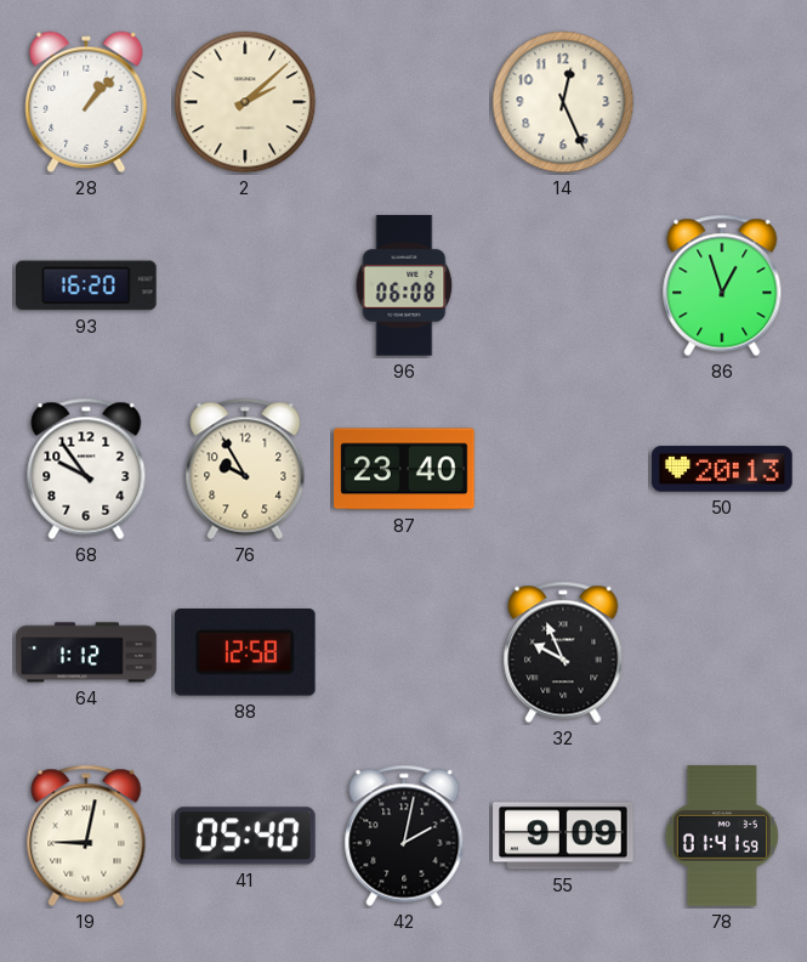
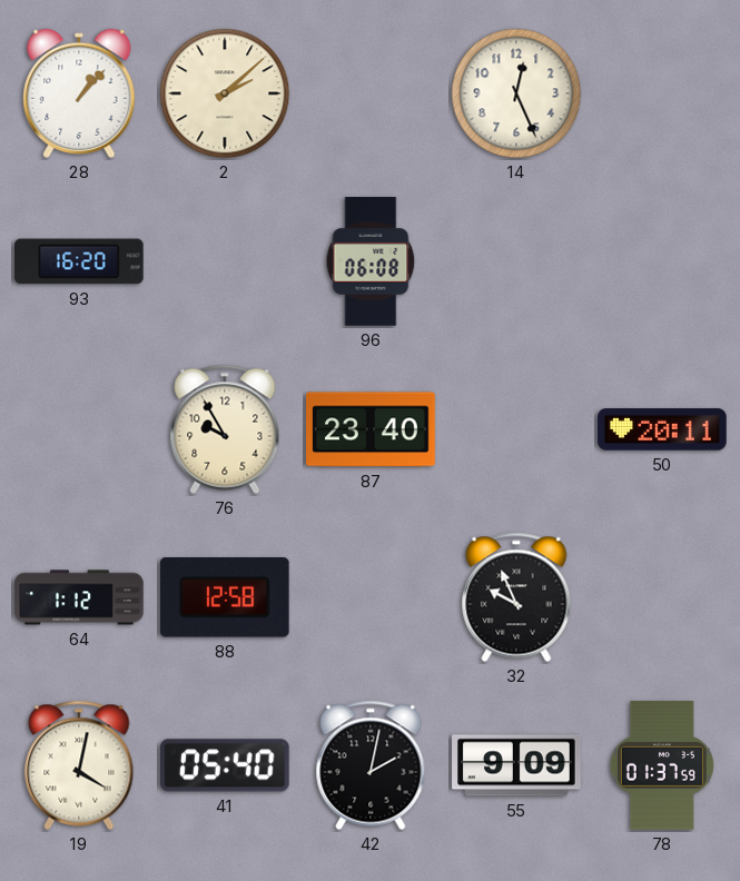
86: 12:57 -> none (722, 285)
68: 9:54 -> none (86, 469)
50: 20:13 -> 20:11 (662, 429)
19: 9:02 -> 4:02 (79, 765)
78: 01:41 -> 01:37 (662, 765)
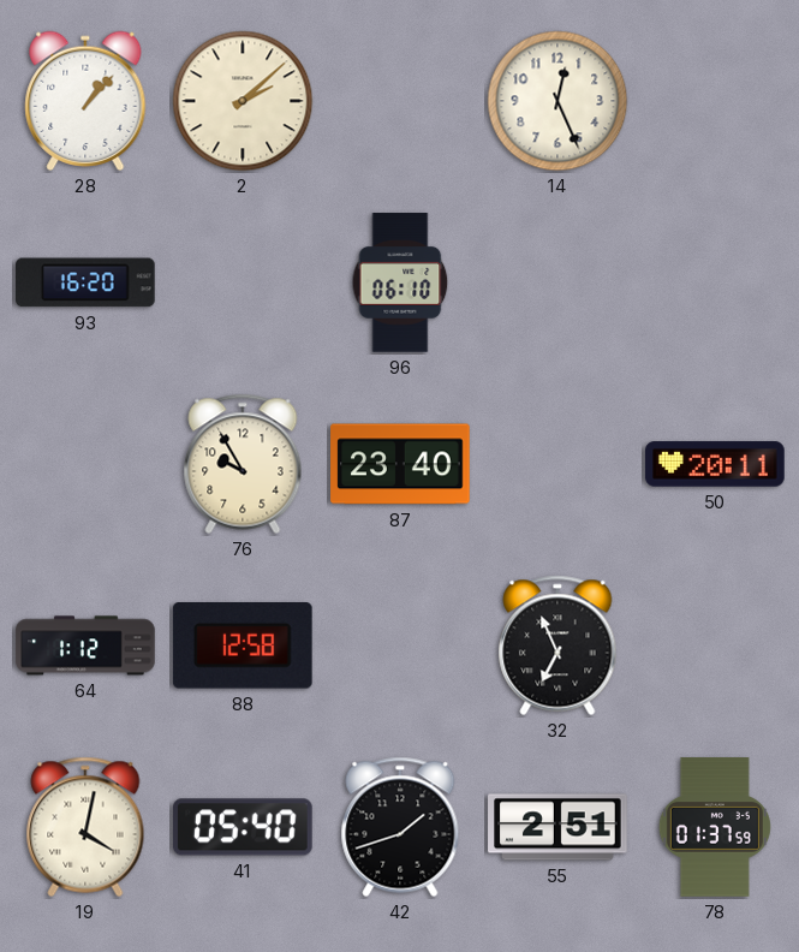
96: 06:08 -> 06:10 (400, 282)
32: 9:56 -> 6:56 (557, 645)
42: 2:02 -> 1:42 (400, 827)
55: 9:09 -> 2:51 (557, 827)
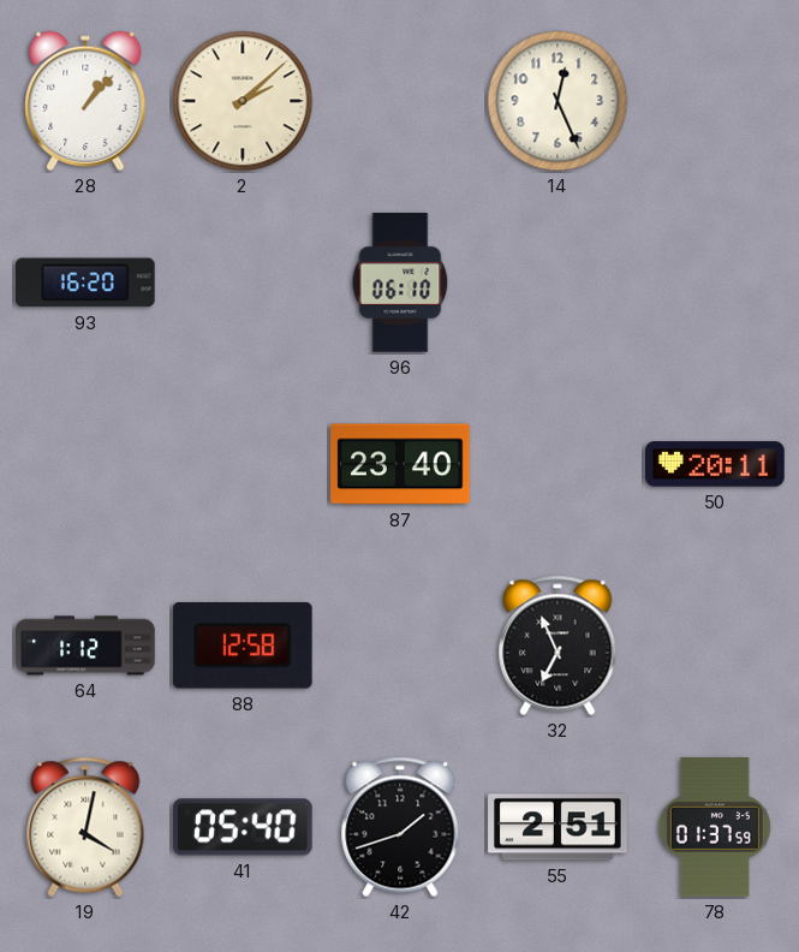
76: 9:55 -> none (243, 464)
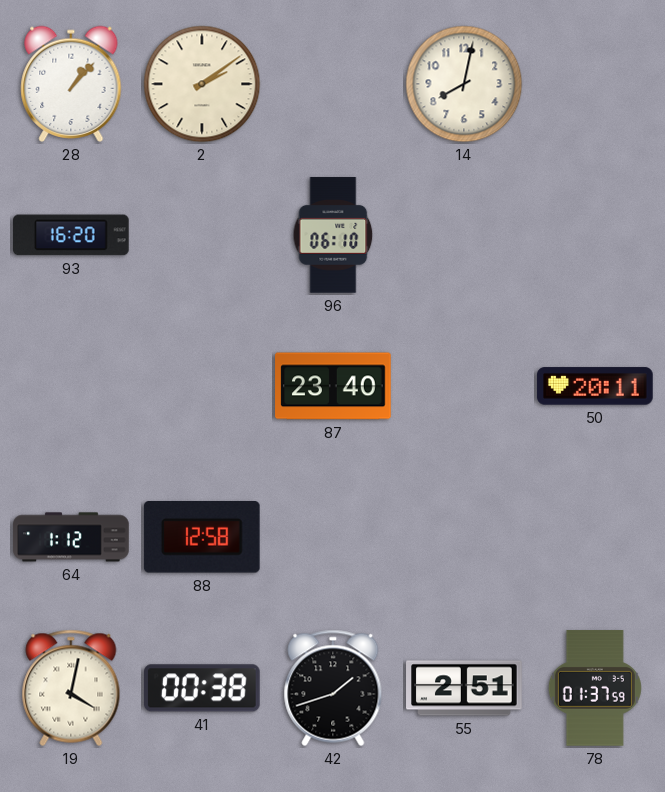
2: 2:08 -> 2:09 (202, 84)
14: 12:26 -> 8:02 (464, 84)
32: 6:56 -> none (557, 645)
41: 05:40 -> 00:38 (203, 688)
